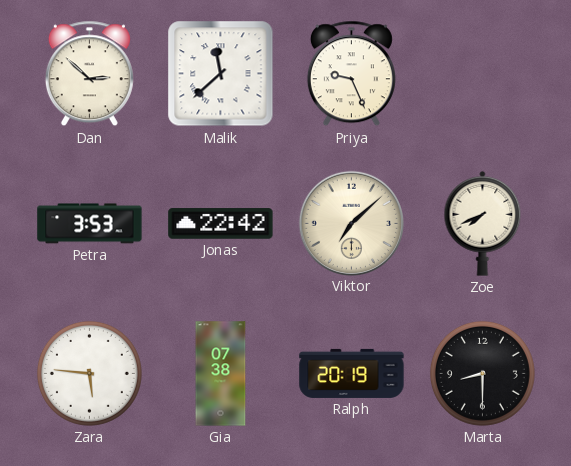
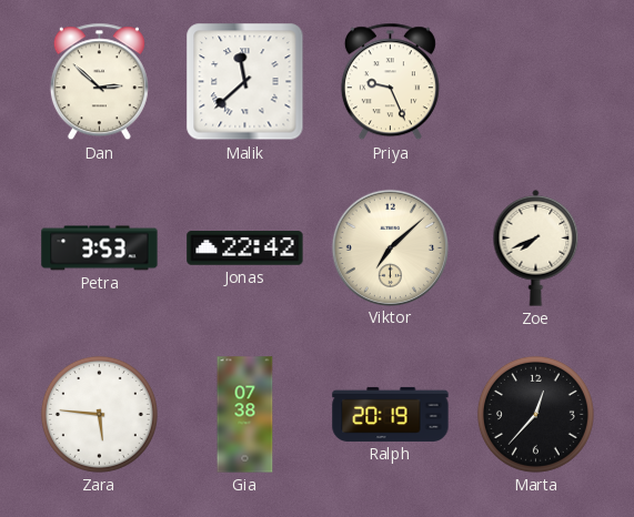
Marta: 8:30 -> 12:37 (535, 414)
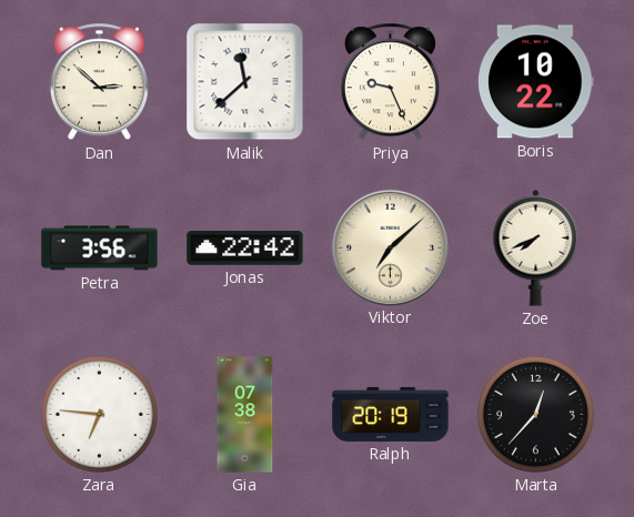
Boris: none -> 10:22 (536, 82)
Petra: 3:53 -> 3:56 (100, 249)
Zara: 5:46 -> 6:46 (99, 414)
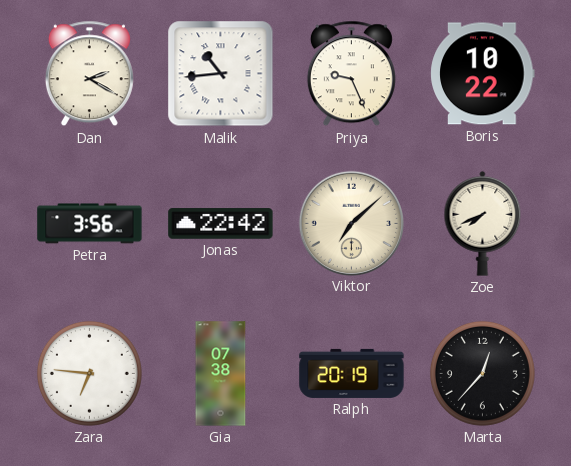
Dan: 2:52 -> 2:20 (89, 74)
Malik: 11:38 -> 10:44 (221, 74)
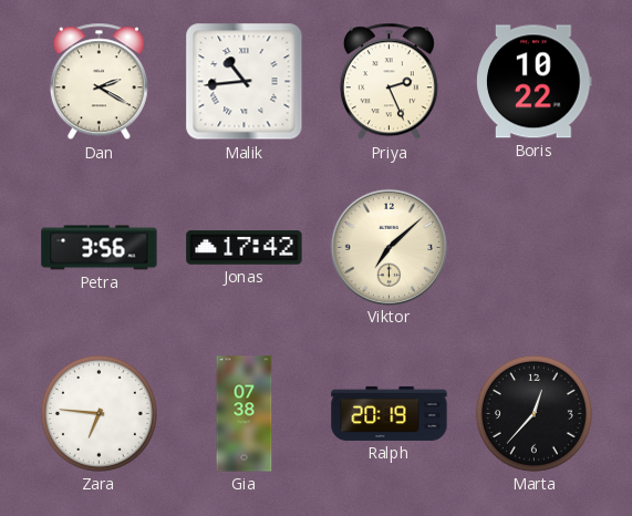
Priya: 9:26 -> 2:26 (388, 82)
Jonas: 22:42 -> 17:42 (245, 248)
Zoe: 7:41 -> none (483, 223)
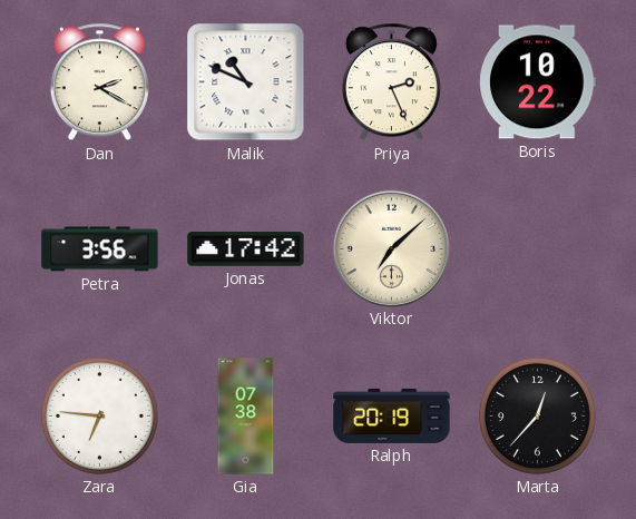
Malik: 10:44 -> 10:49 (246, 82)
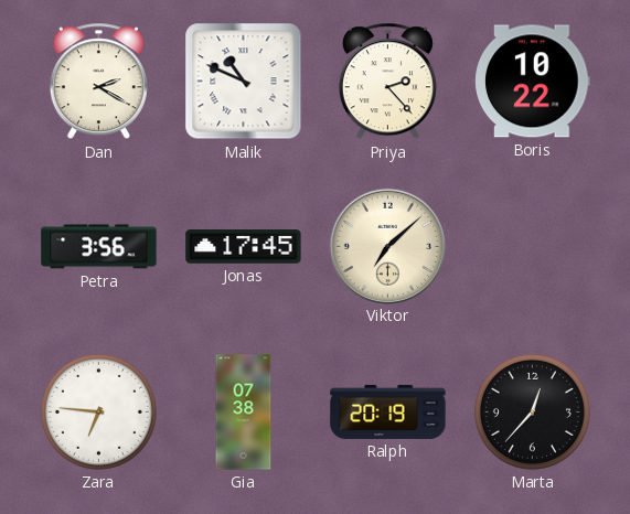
Priya: 2:26 -> 2:23 (387, 82)
Jonas: 17:42 -> 17:45 (244, 247)
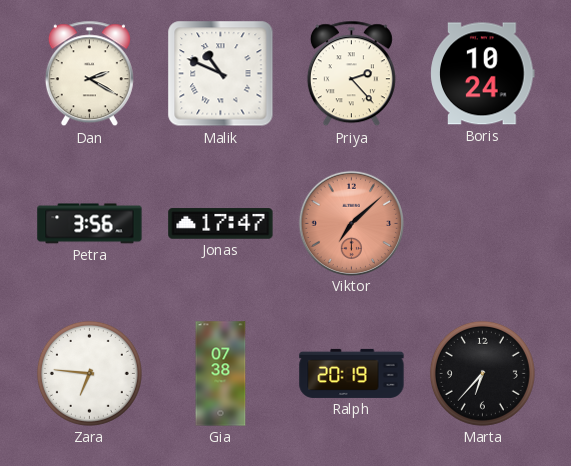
Boris: 10:22 -> 10:24 (483, 74)
Jonas: 17:45 -> 17:47 (221, 224)
Viktor dial: cream -> salmon (351, 223)
Marta: 12:37 -> 6:37 (482, 373)
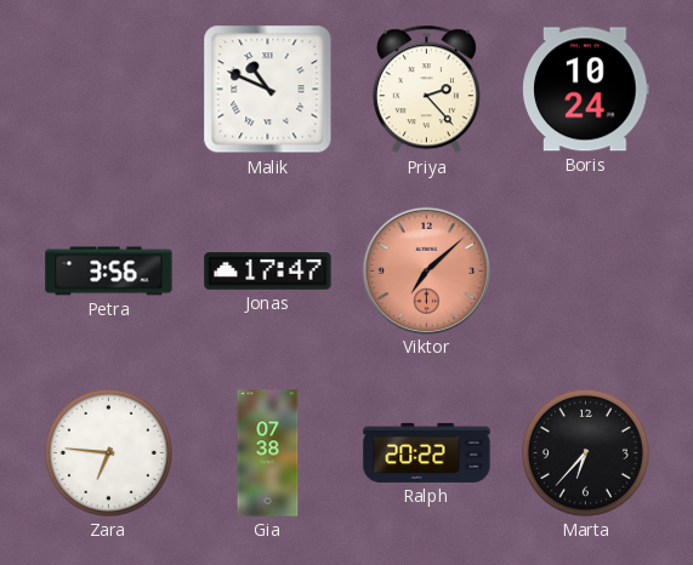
Dan: 2:20 -> none (89, 74)
Ralph: 20:19 -> 20:22 (427, 452)
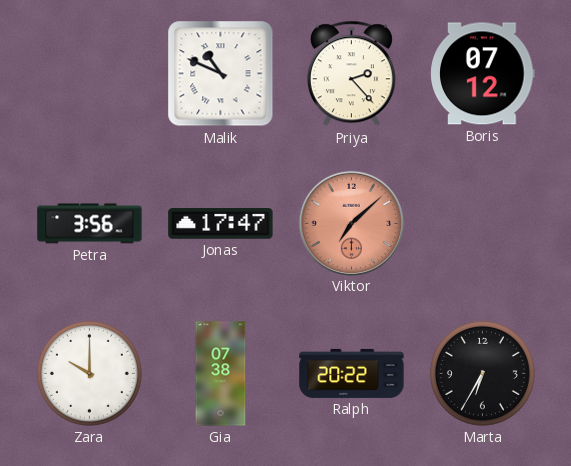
Boris: 10:24 -> 07:12 (483, 74)
Zara: 6:46 -> 10:00 (89, 373)
Marta: 6:37 -> 6:35 (482, 373)
